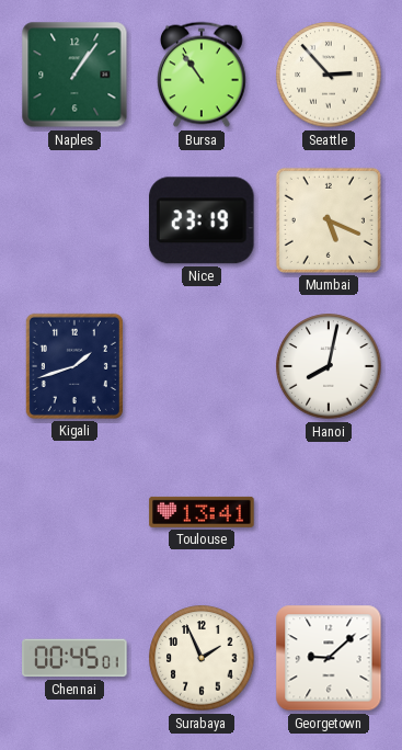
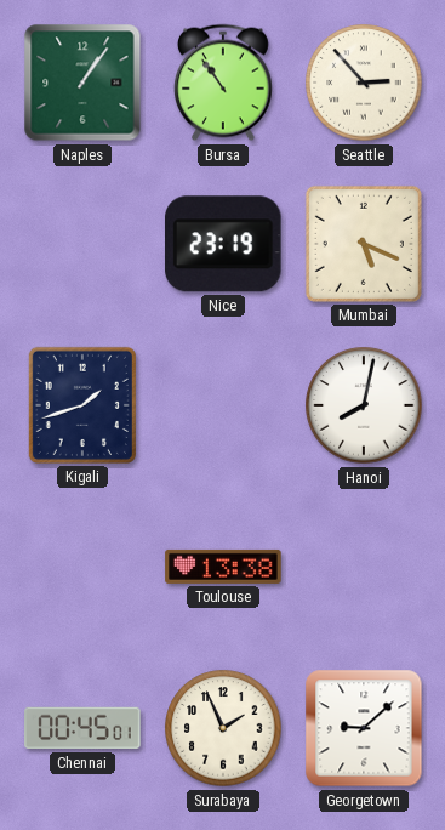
Toulouse: 13:41 -> 13:38 (223, 567)
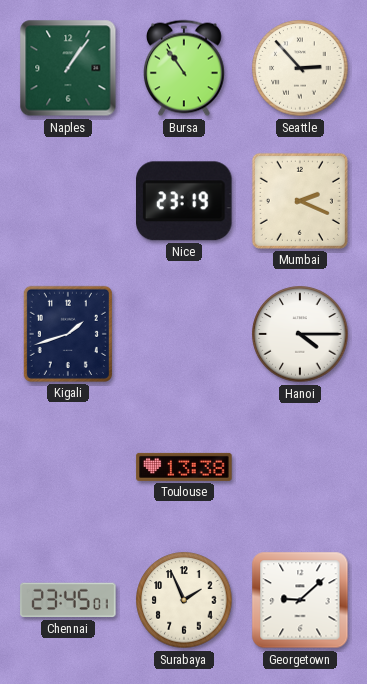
Mumbai: 5:19 -> 2:19 (300, 201)
Hanoi: 8:02 -> 4:15 (300, 334)
Chennai: 00:45 -> 23:45 (68, 600)
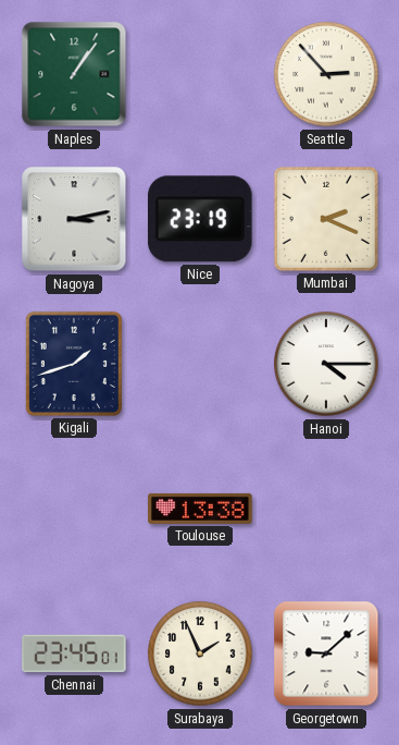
Bursa: 10:54 -> none (184, 68)
Nagoya: none -> 3:13 (74, 219)
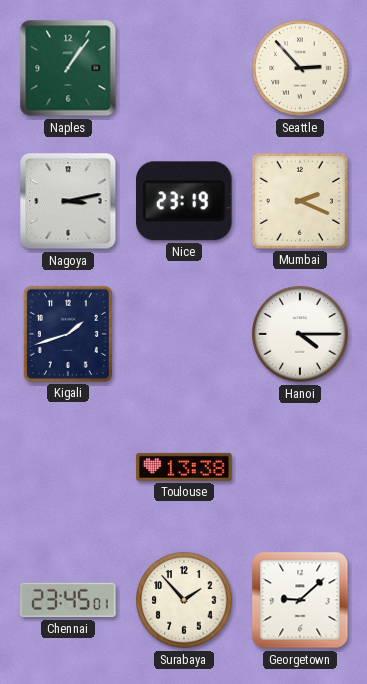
Surabaya: 1:56 -> 1:53 (184, 600)
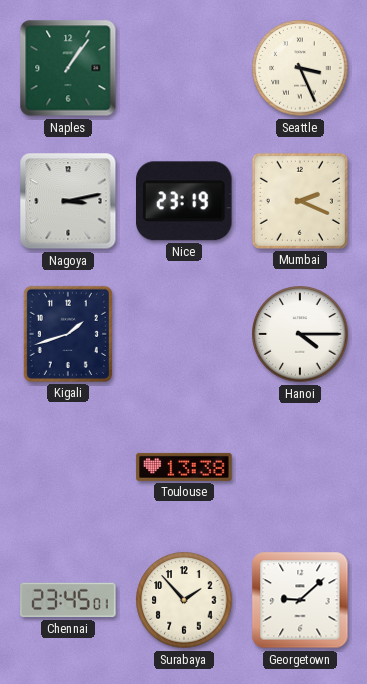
Seattle: 2:53 -> 3:26 (300, 68)
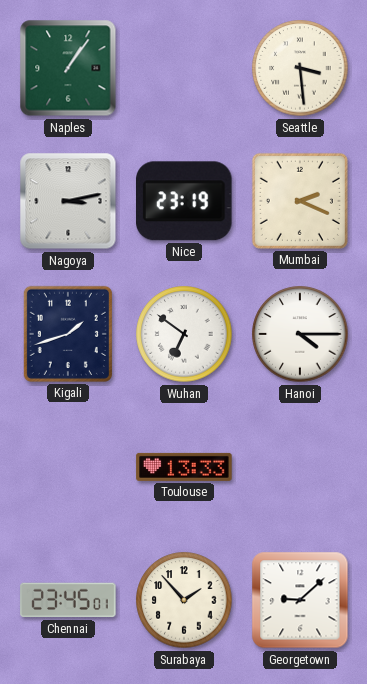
Seattle: 3:26 -> 3:29 (300, 68)
Wuhan: none -> 6:51 (184, 334)
Toulouse: 13:38 -> 13:33 (184, 467)
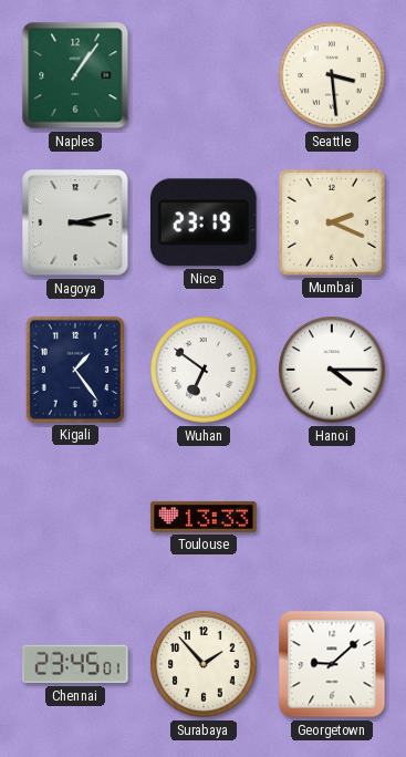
Kigali: 1:42 -> 1:24 (75, 370)
